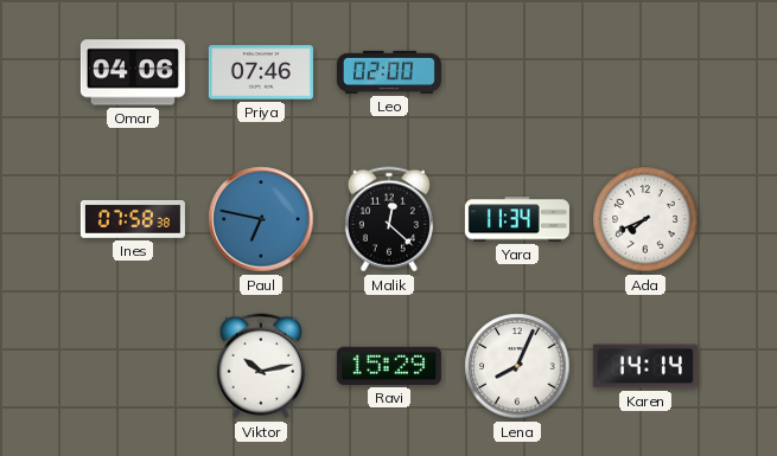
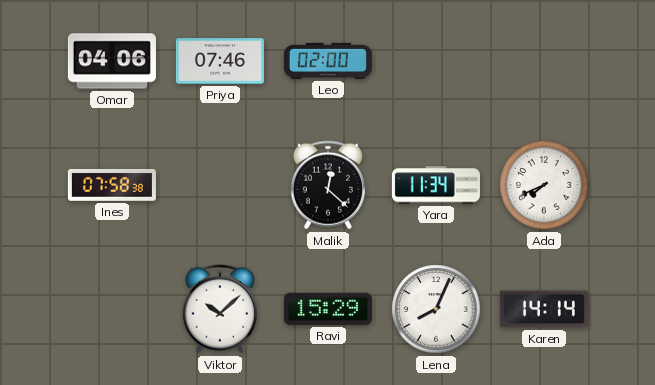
Paul: 6:47 -> none (261, 219)
Viktor: 10:13 -> 10:08 (220, 309)
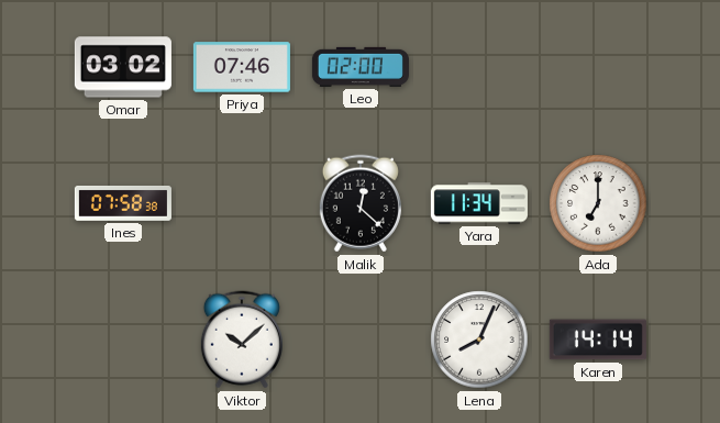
Omar: 04:06 -> 03:02 (123, 67)
Ada: 7:41 -> 7:00 (598, 203)
Ravi: 15:29 -> none (328, 309)
